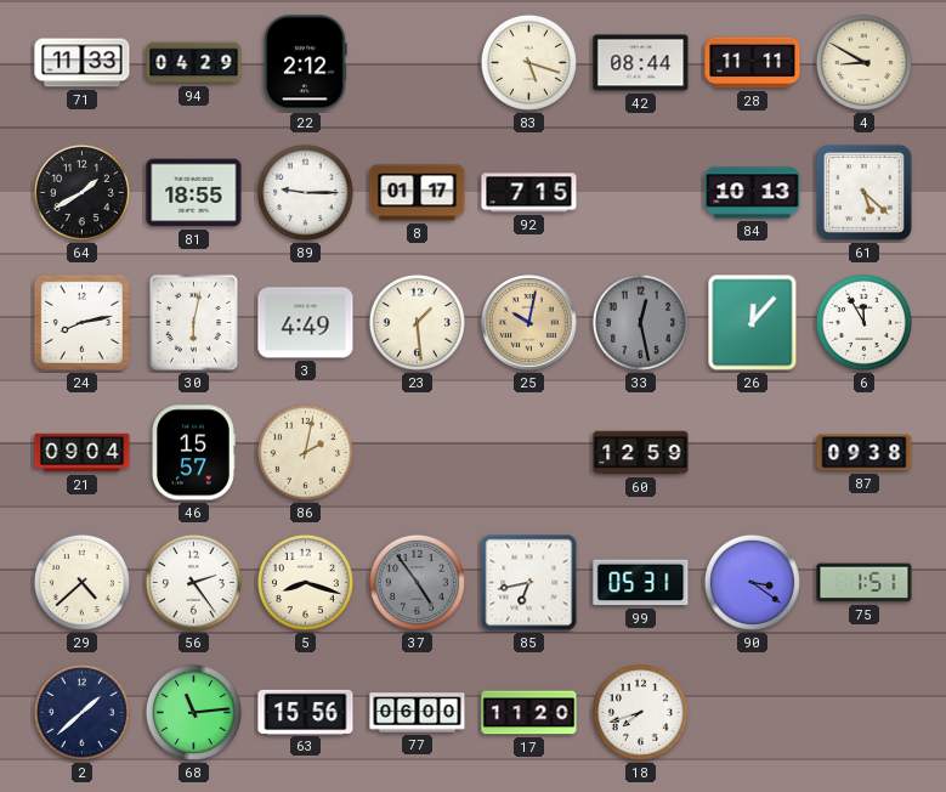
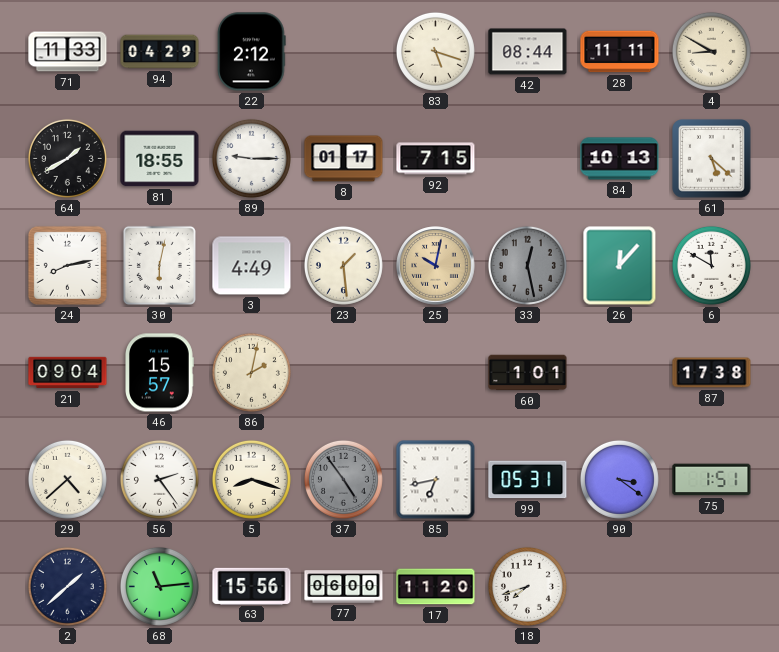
6: 11:55 -> 11:50 (711, 265)
60: 12:59 -> 1:01 (528, 373)
87: 09:38 -> 17:38 (712, 373)
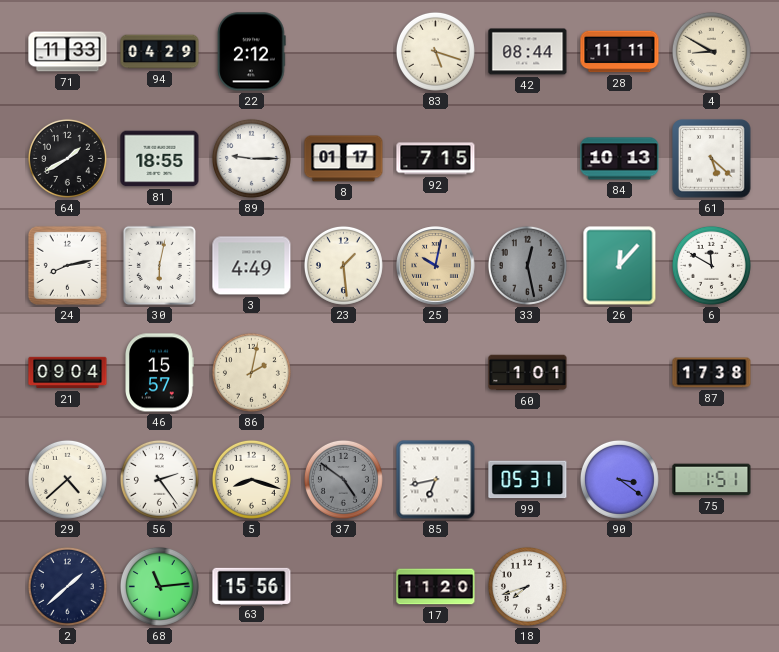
37: 4:54 -> 4:51 (343, 479)
77: 06:00 -> none (344, 587)
